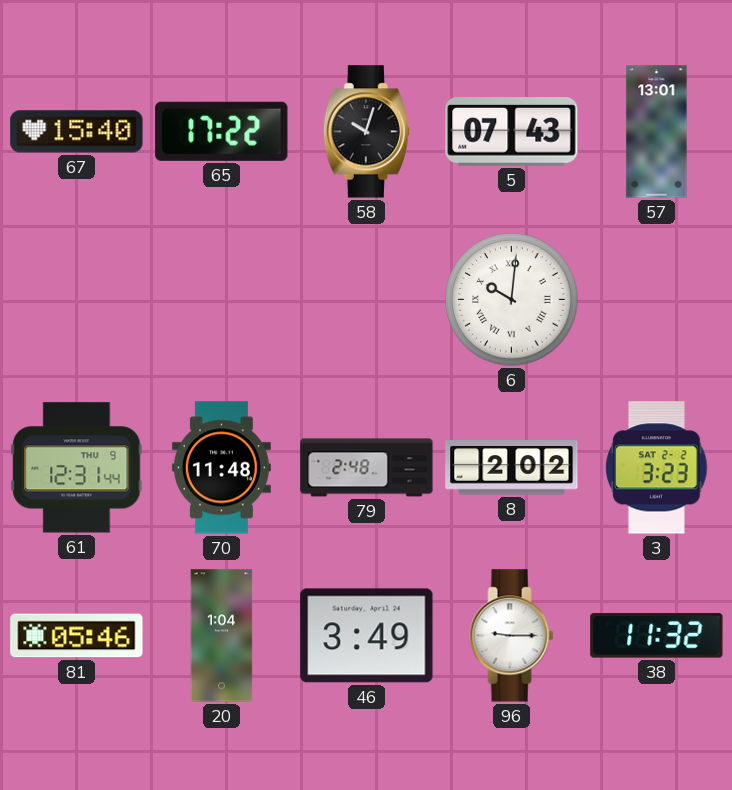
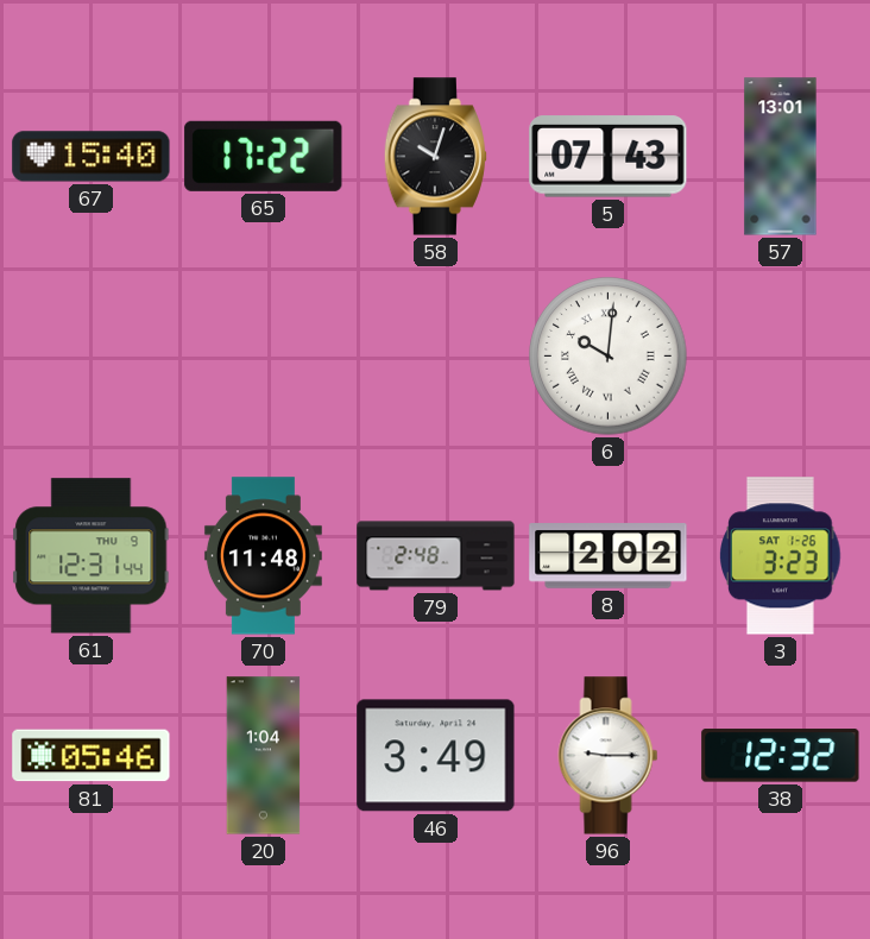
3 date: SAT 2-2 -> SAT 1-26 (781, 556)
38: 11:32 -> 12:32 (781, 756)
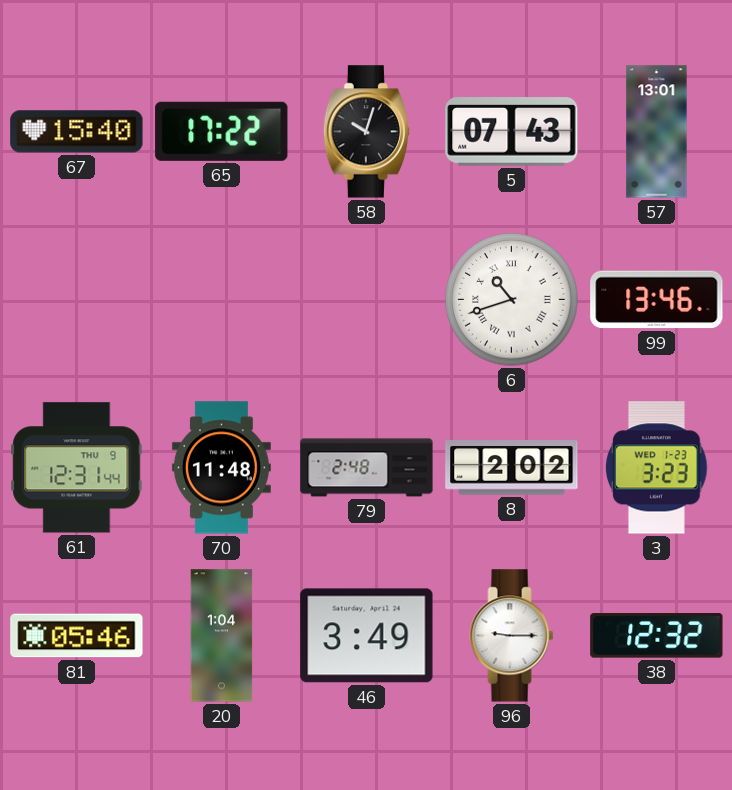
6: 10:01 -> 10:42 (512, 300)
99: none -> 13:46 (657, 300)
3 date: SAT 1-26 -> WED 1-23 (657, 468)
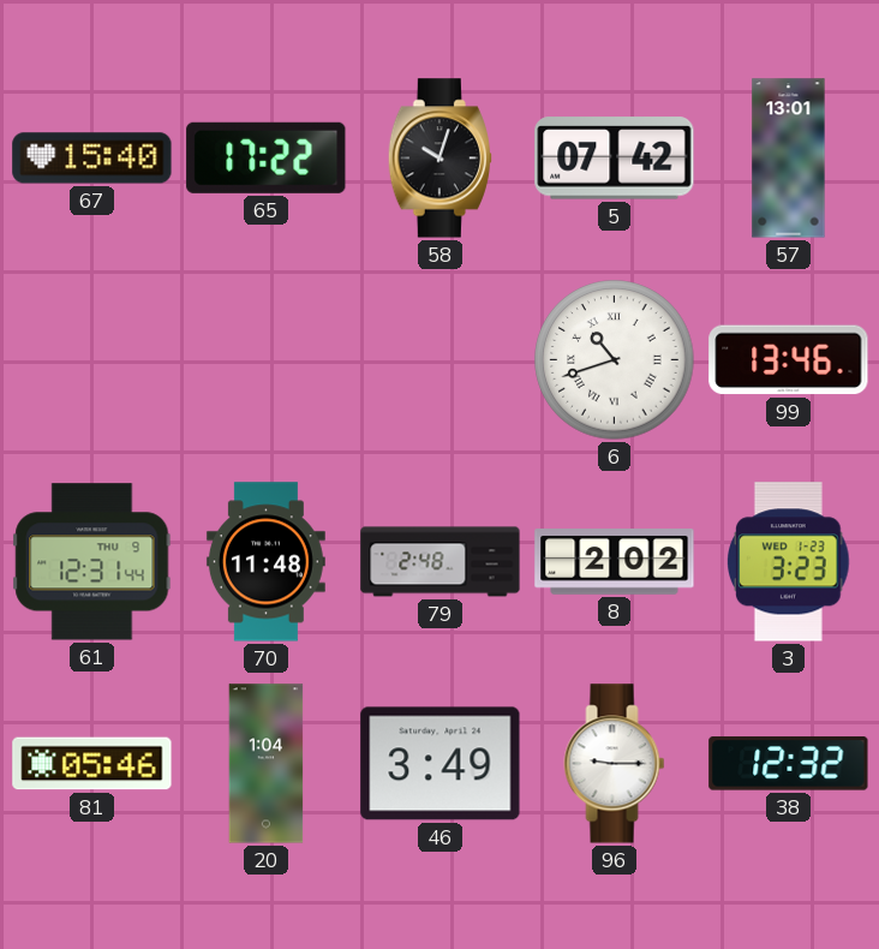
5: 07:43 -> 07:42 (615, 159)
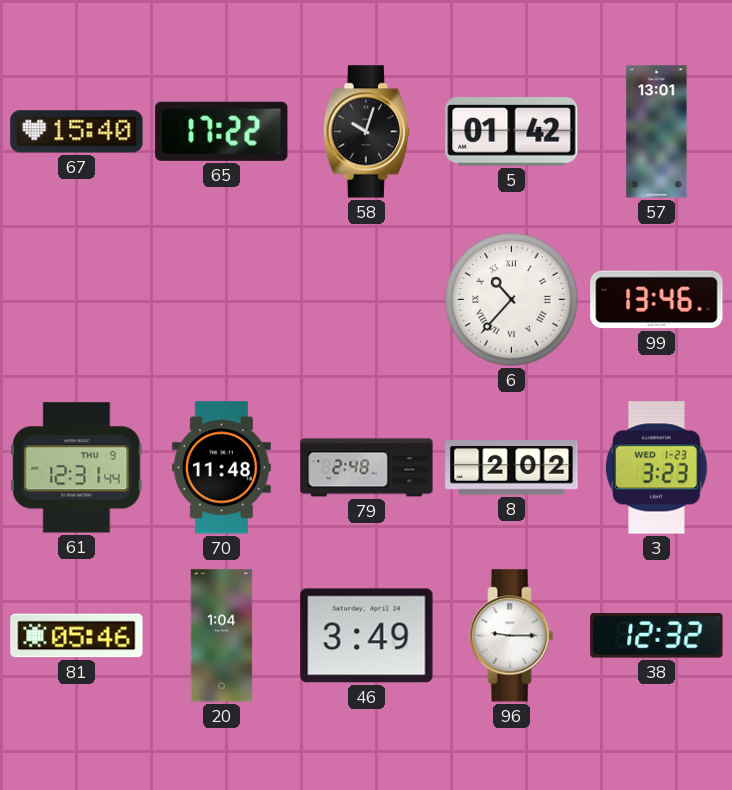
5: 07:42 -> 01:42 (512, 132)
6: 10:42 -> 10:37 (512, 300)
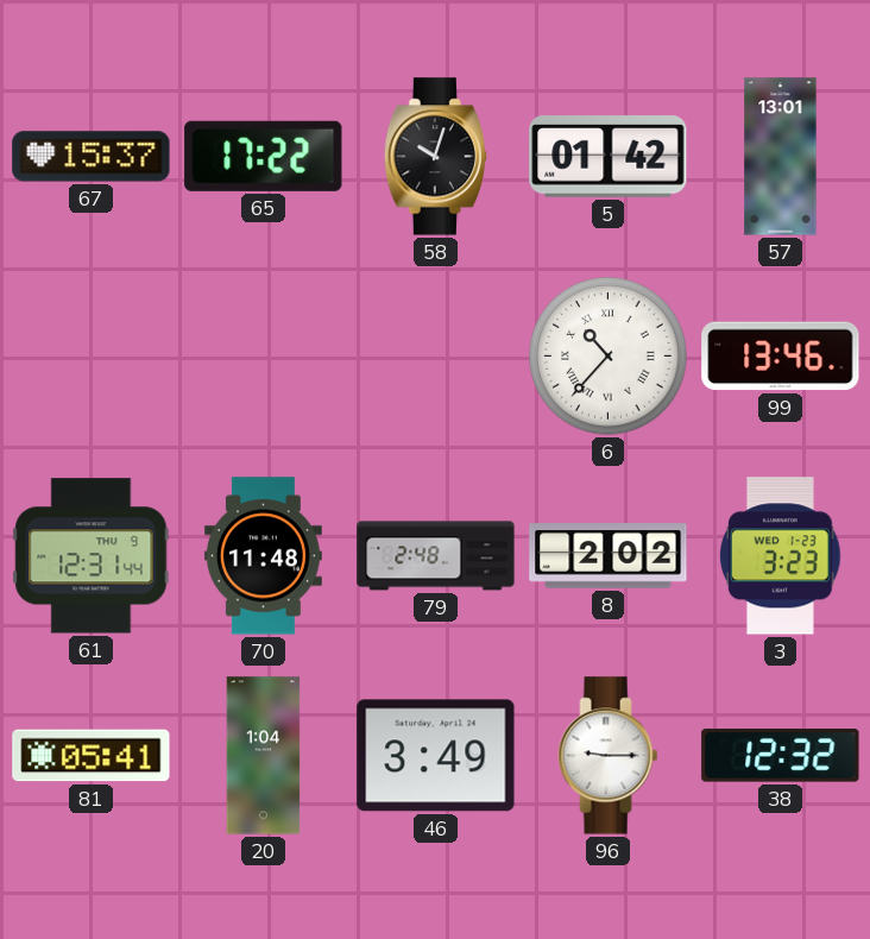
67: 15:40 -> 15:37 (92, 157)
81: 05:46 -> 05:41 (92, 756)
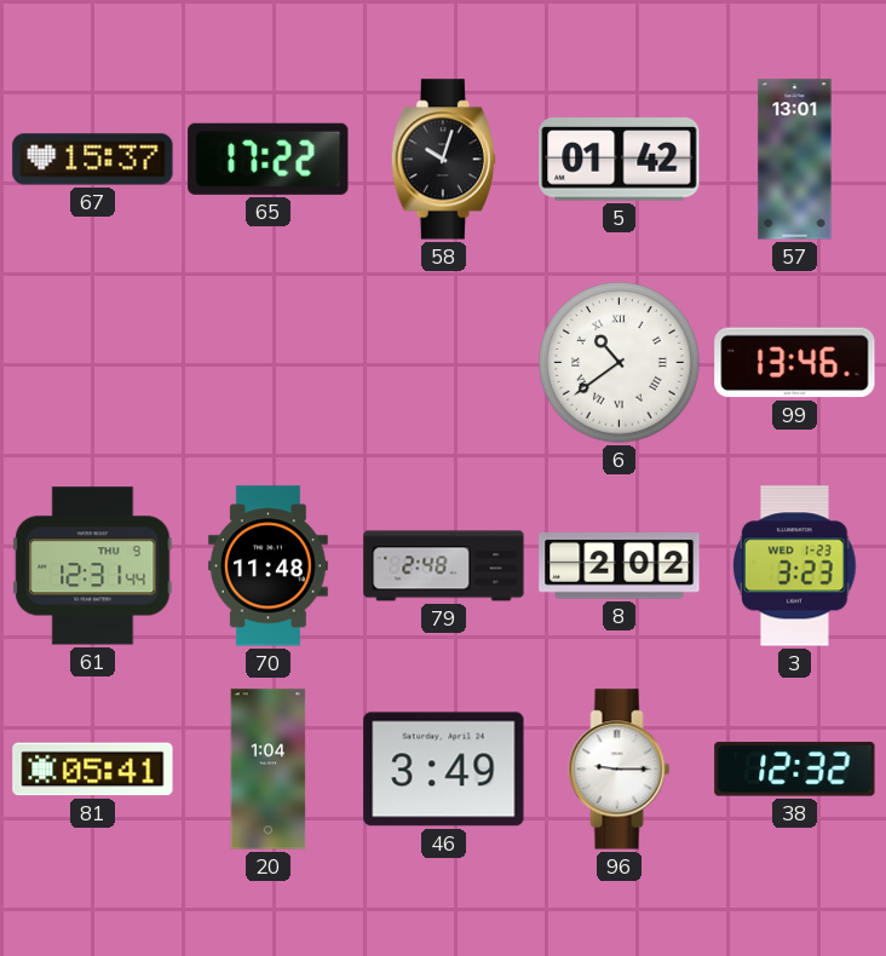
6: 10:37 -> 10:39 (620, 363)
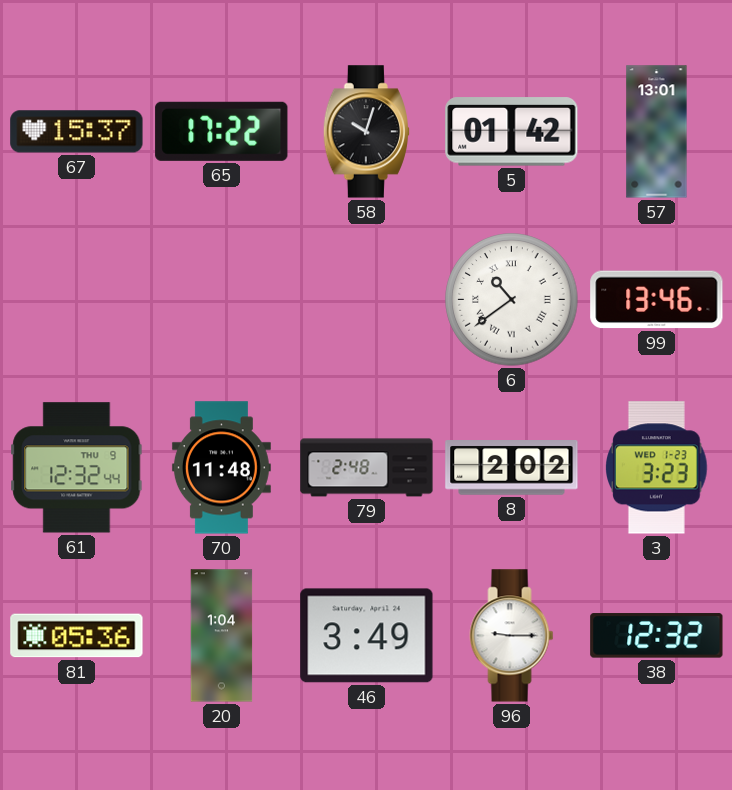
61: 12:31 -> 12:32 (77, 468)
81: 05:41 -> 05:36 (77, 636)
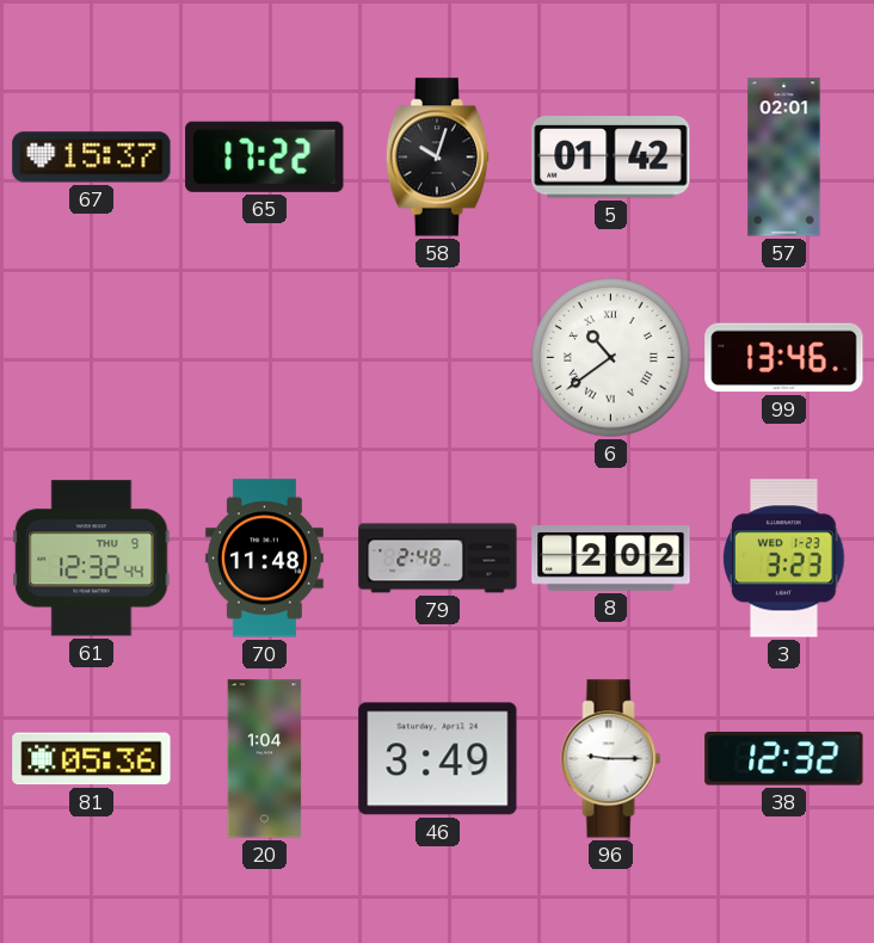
57: 13:01 -> 02:01 (784, 158)
